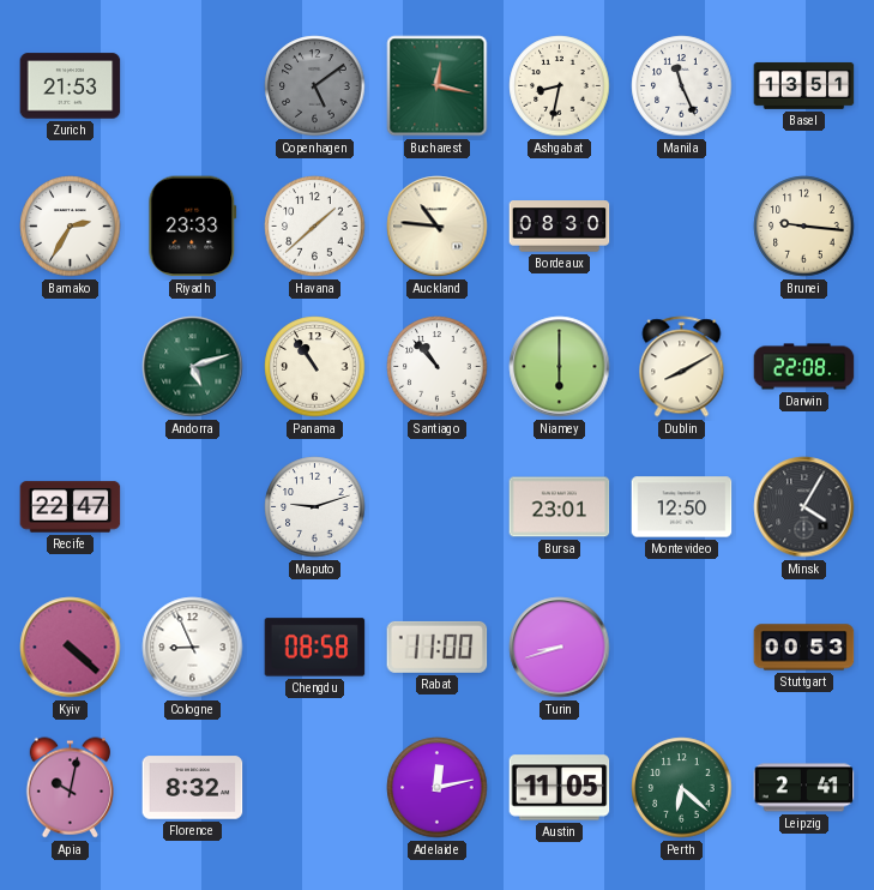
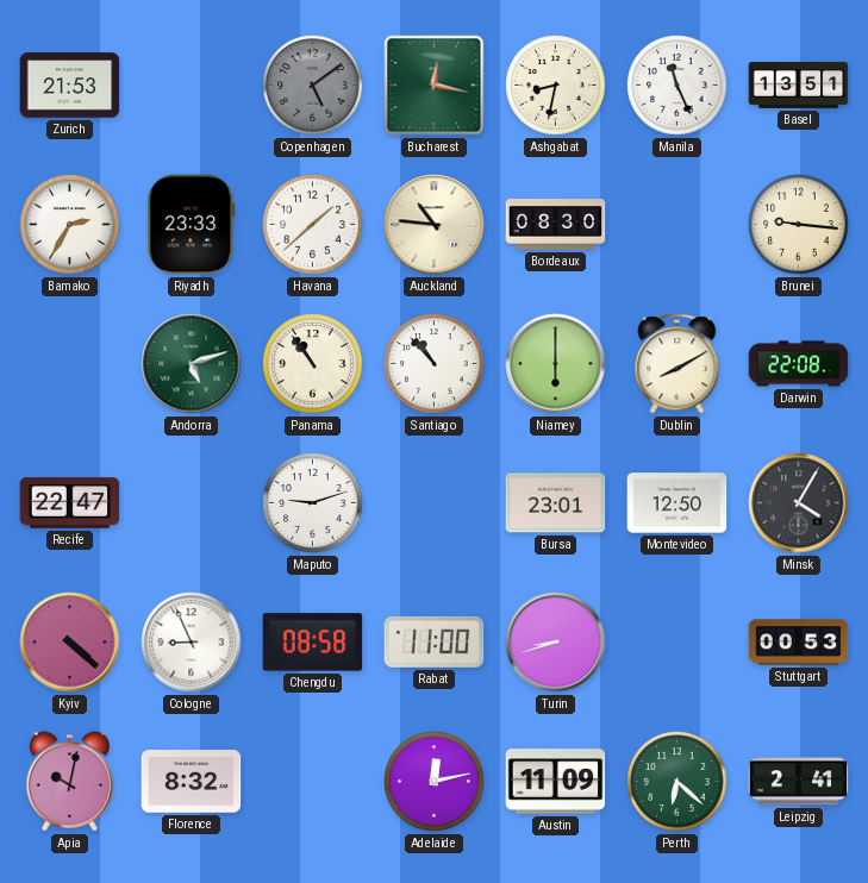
Austin: 11:05 -> 11:09 (556, 782)
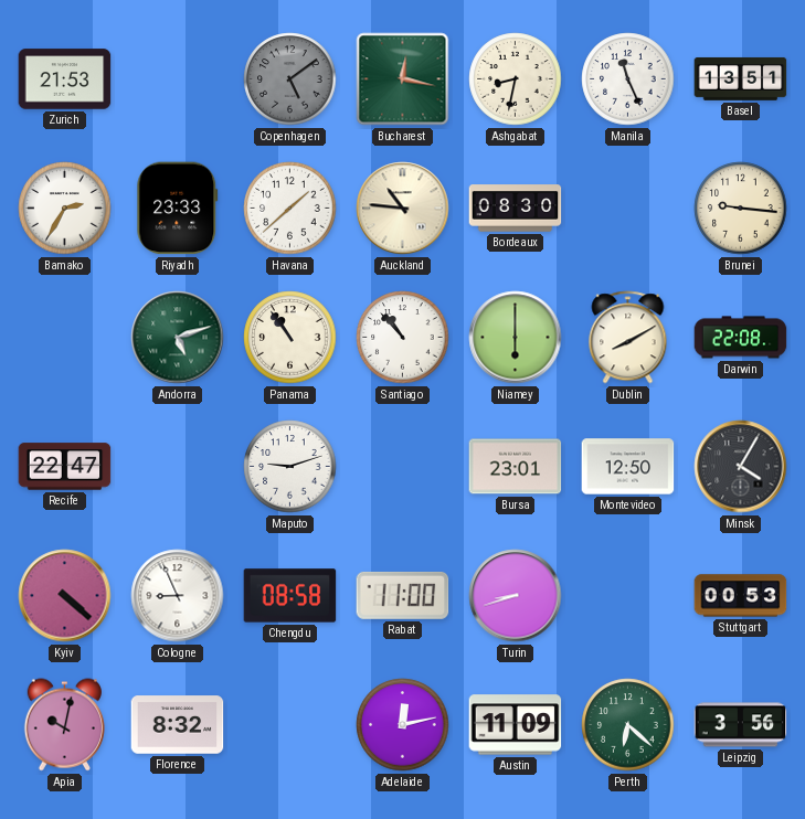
Leipzig: 2:41 -> 3:56 (741, 725)
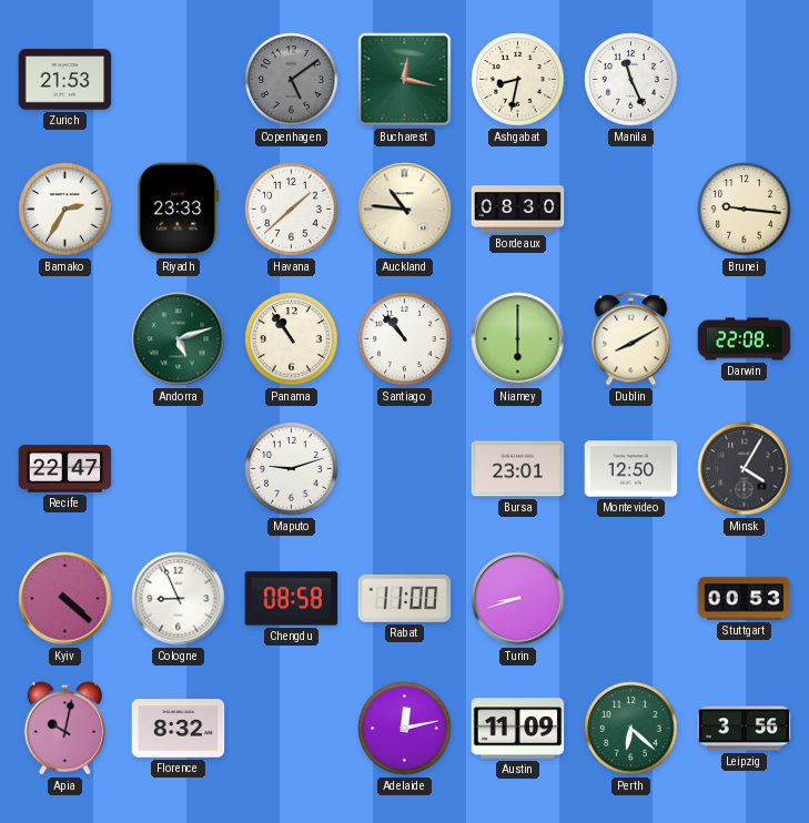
Basel: 13:51 -> none (741, 78)
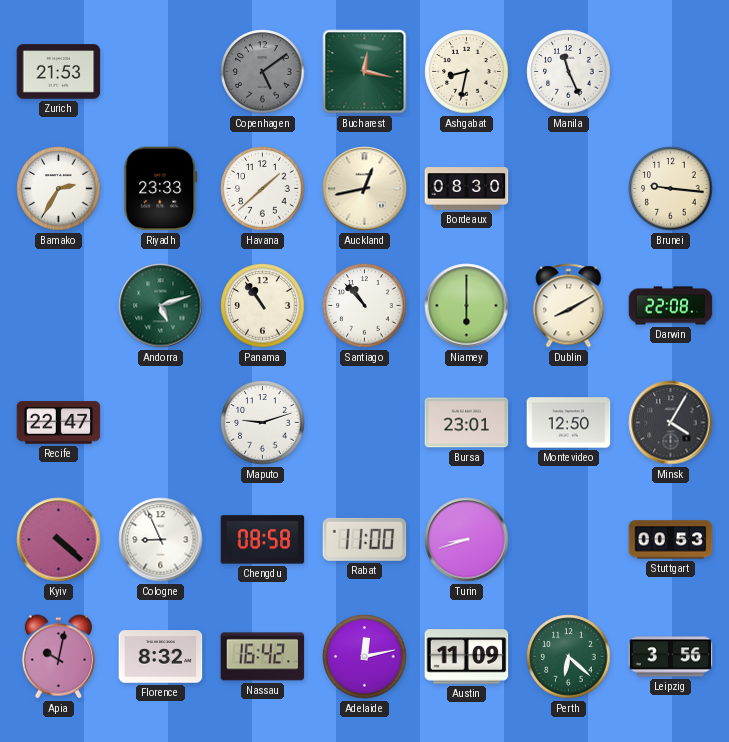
Auckland: 10:46 -> 12:43 (365, 189)
Nassau: none -> 16:42 (263, 657)
